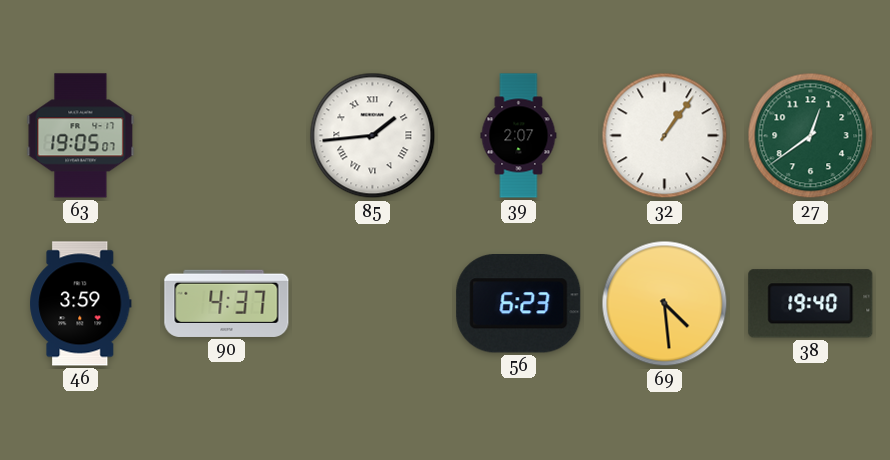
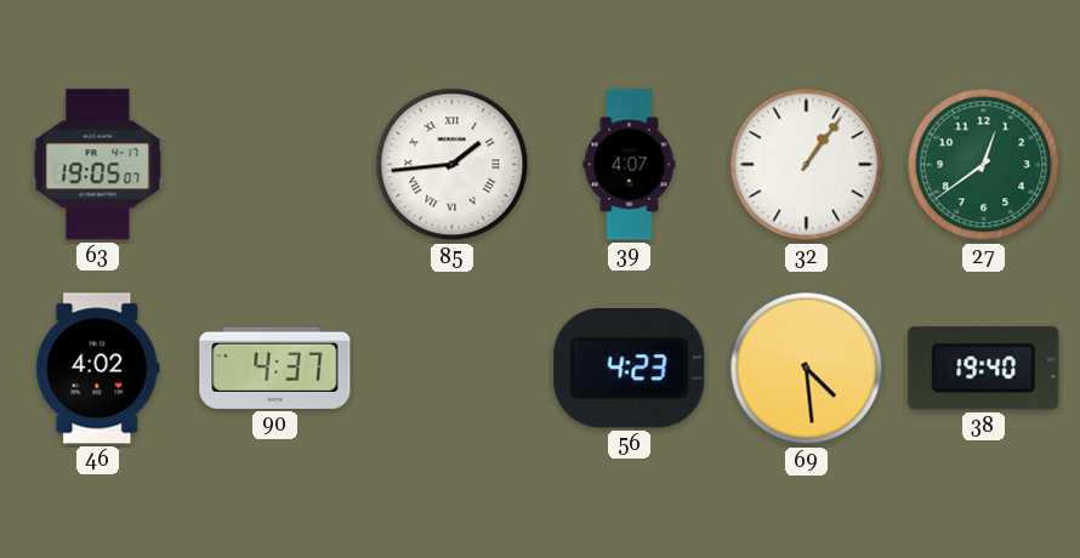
39: 2:07 -> 4:07 (630, 165)
46: 3:59 -> 4:02 (98, 369)
56: 6:23 -> 4:23 (630, 369)
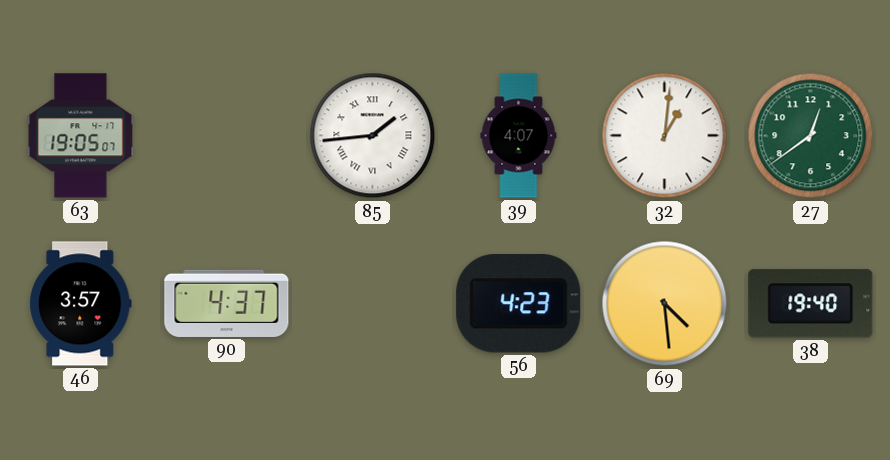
32: 1:06 -> 1:01 (665, 136)
46: 4:02 -> 3:57 (81, 304)
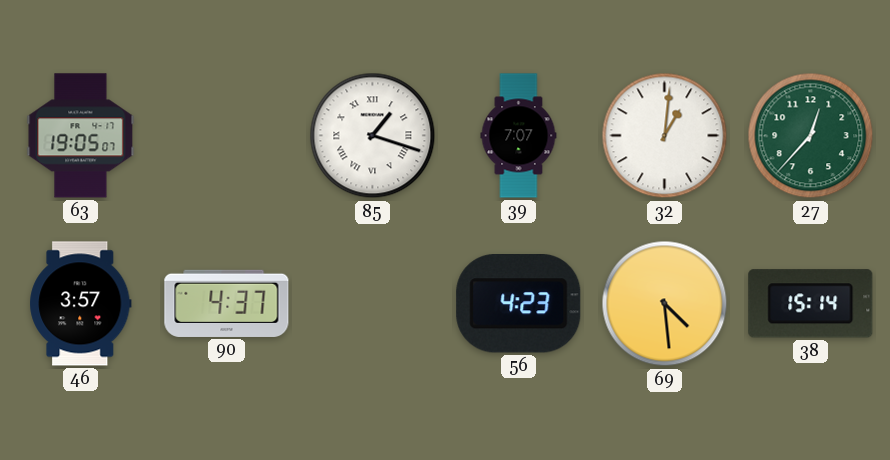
85: 1:44 -> 1:18 (373, 136)
39: 4:07 -> 7:07 (519, 136)
27: 12:39 -> 12:37 (811, 136)
38: 19:40 -> 15:14 (811, 304)
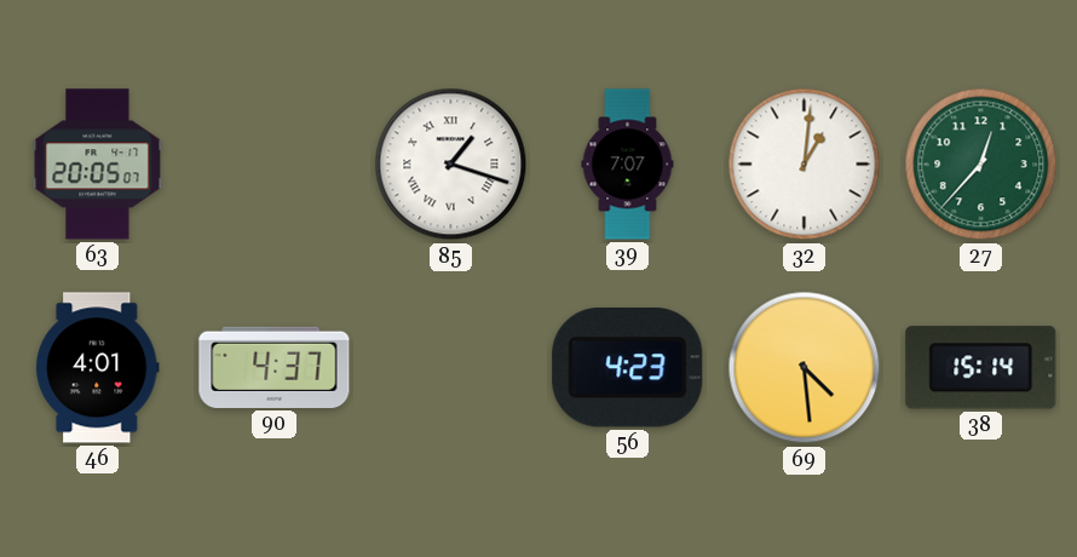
63: 19:05 -> 20:05 (98, 165)
46: 3:57 -> 4:01 (98, 368)
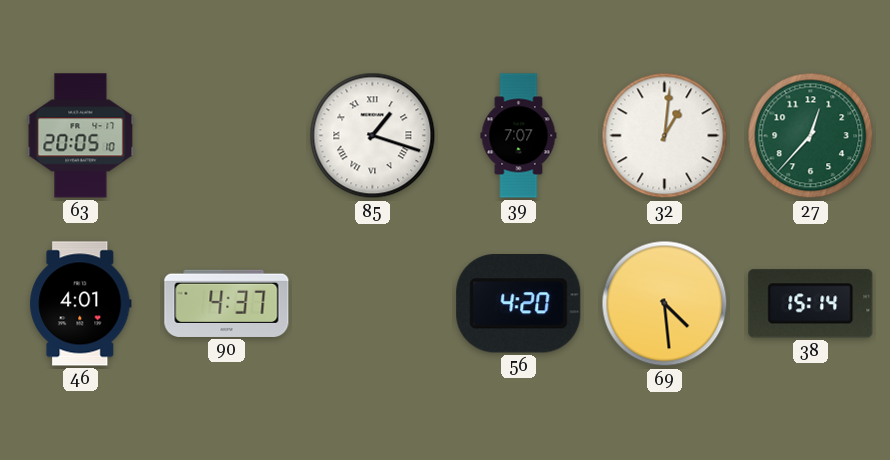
63: 20:05:07 -> 20:05:10 (81, 136)
56: 4:23 -> 4:20 (519, 304)
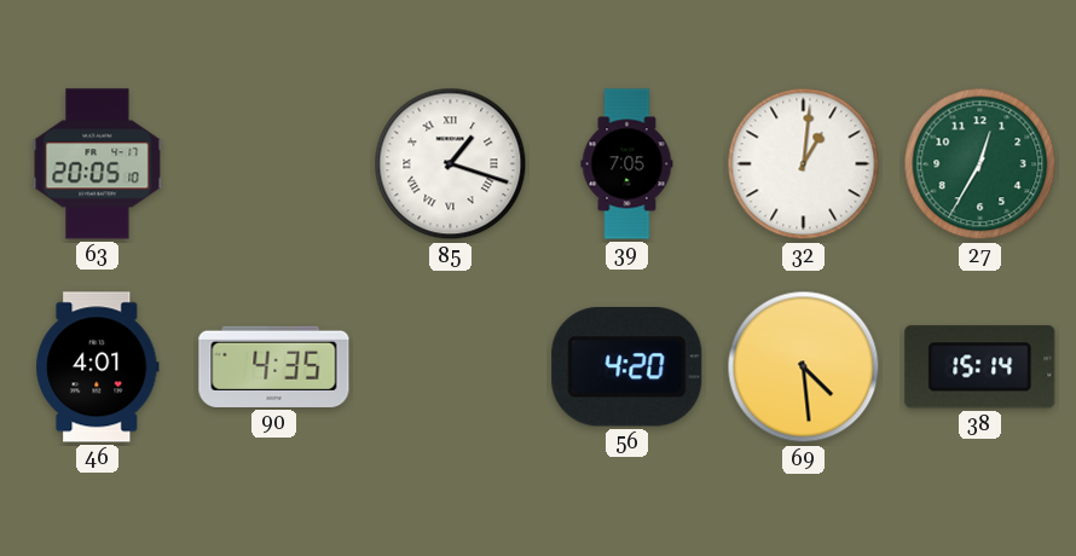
39: 7:07 -> 7:05 (627, 164)
27: 12:37 -> 12:35 (980, 164)
90: 4:37 -> 4:35 (274, 366)
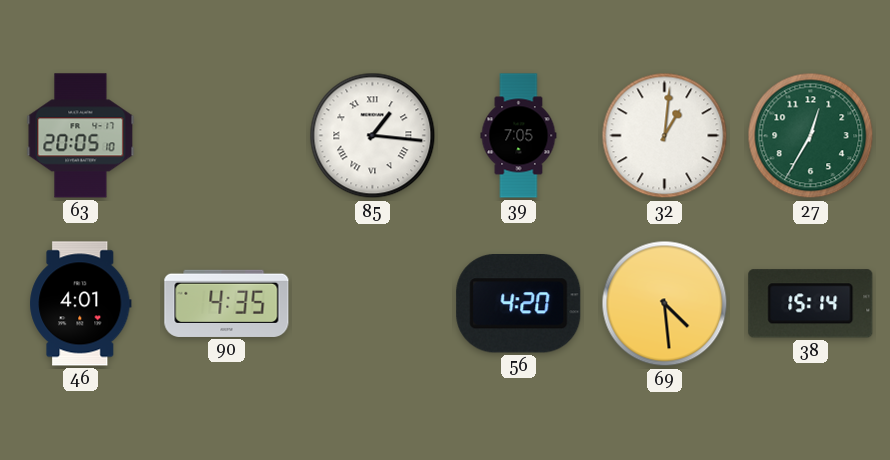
85: 1:18 -> 1:16 (373, 136)
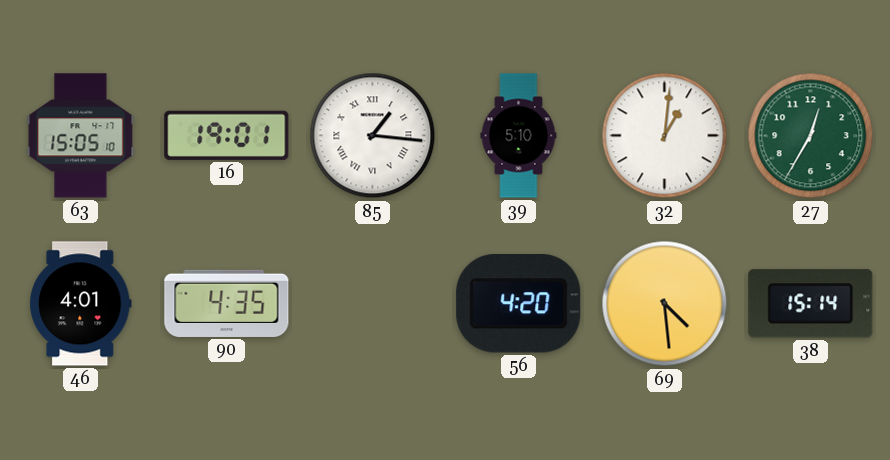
63: 20:05 -> 15:05 (81, 136)
16: none -> 19:01 (227, 135)
39: 7:05 -> 5:10 (519, 136)
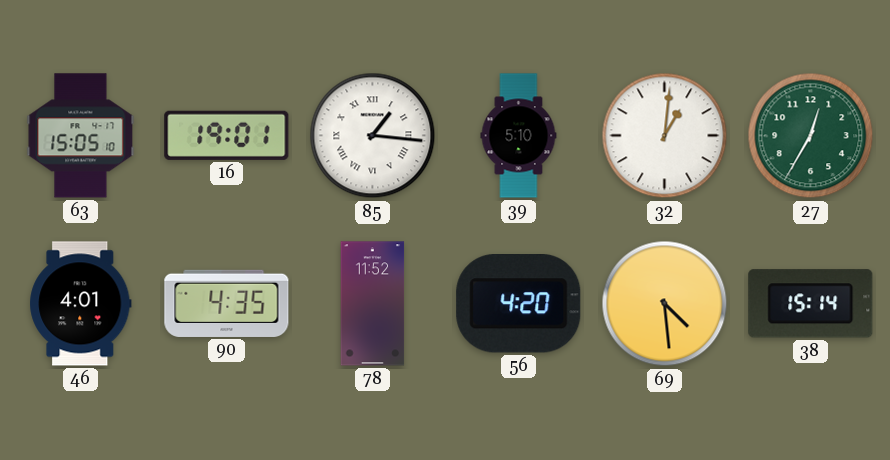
78: none -> 11:52 (373, 304)
